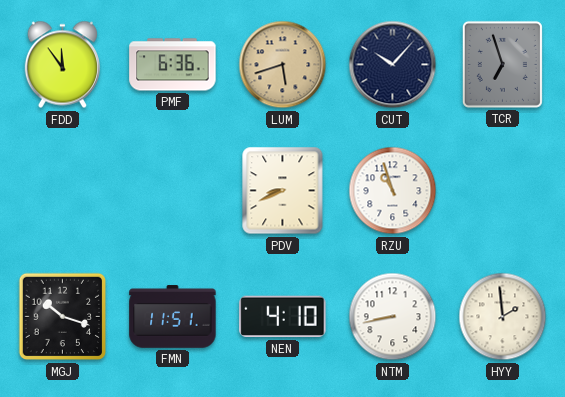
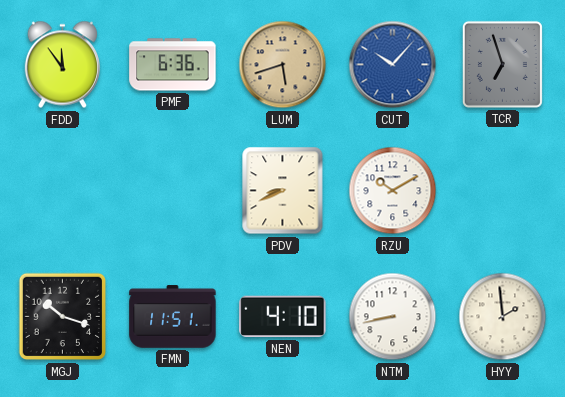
CUT dial: navy -> blue (393, 65)
RZU: 10:57 -> 10:10 (393, 191)
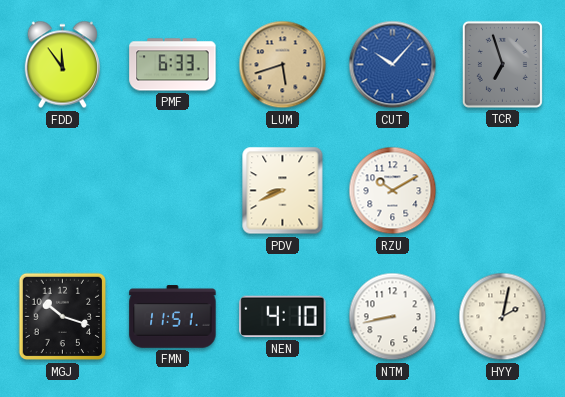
PMF: 6:36 -> 6:33 (173, 65)
HYY: 1:59 -> 2:02 (503, 317)
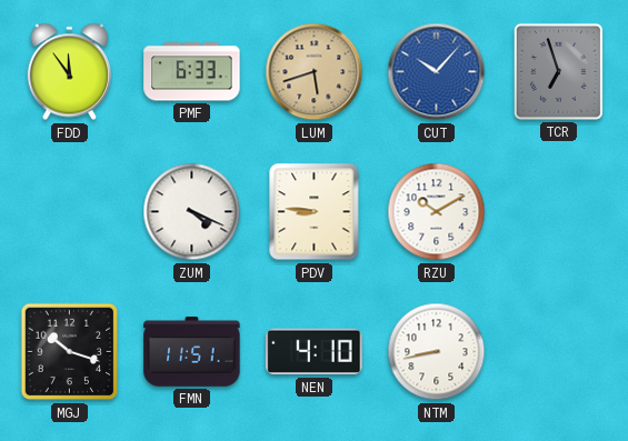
ZUM: none -> 4:19 (192, 212)
PDV: 8:41 -> 8:46 (315, 212)
HYY: 2:02 -> none (503, 317)
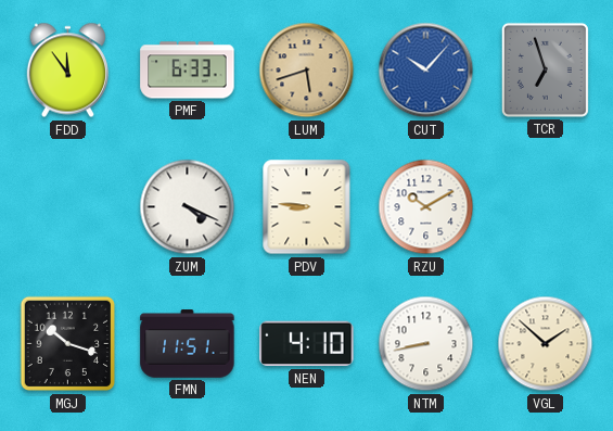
VGL: none -> 1:52 (546, 344)
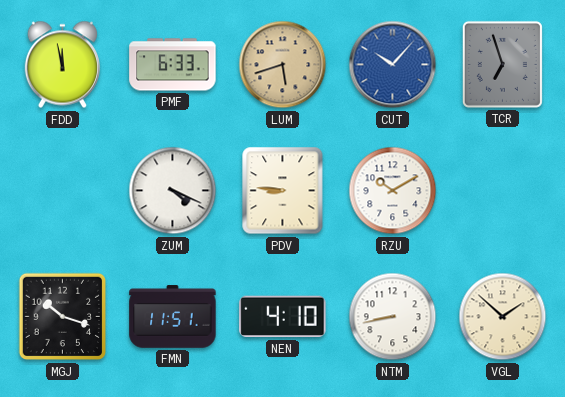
FDD: 11:54 -> 11:58 (62, 65)
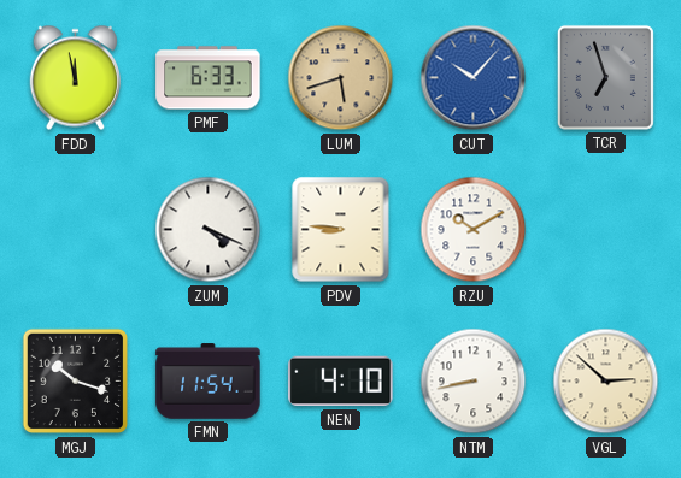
FMN: 11:51 -> 11:54 (209, 382)
VGL: 1:52 -> 2:52 (606, 382)
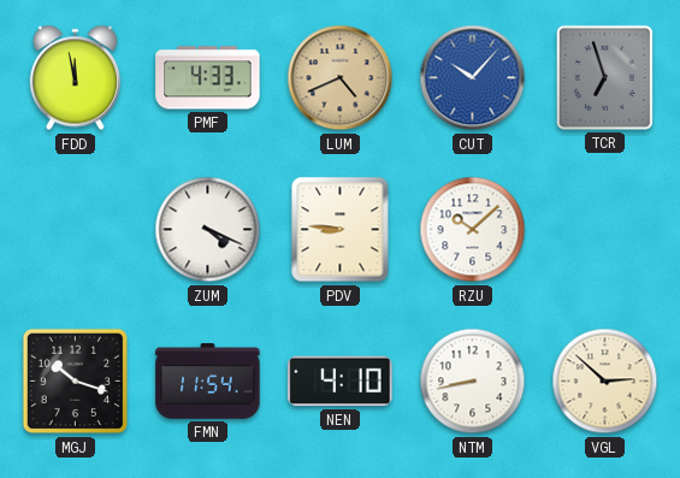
PMF: 6:33 -> 4:33 (208, 78)
LUM: 5:42 -> 4:41 (341, 78)
RZU: 10:10 -> 10:08 (473, 230)
